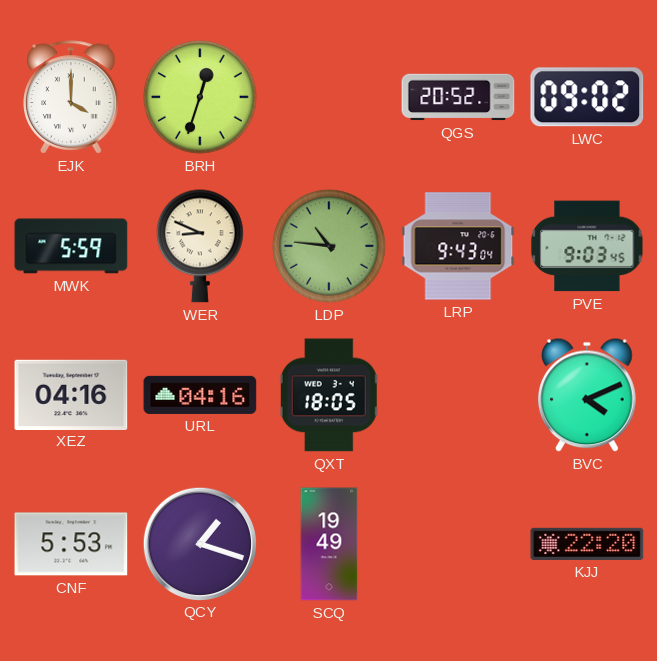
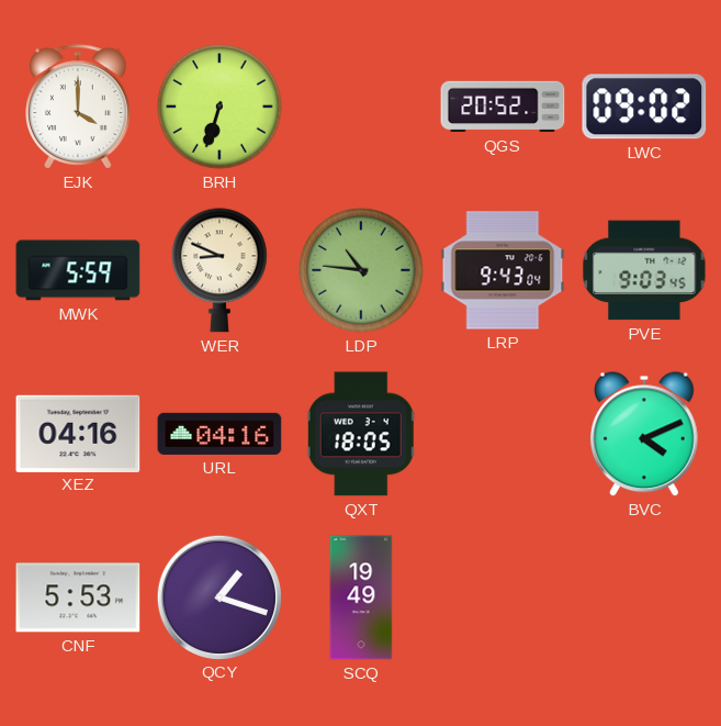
BRH: 12:33 -> 6:33 (219, 107)
KJJ: 22:20 -> none (587, 544)
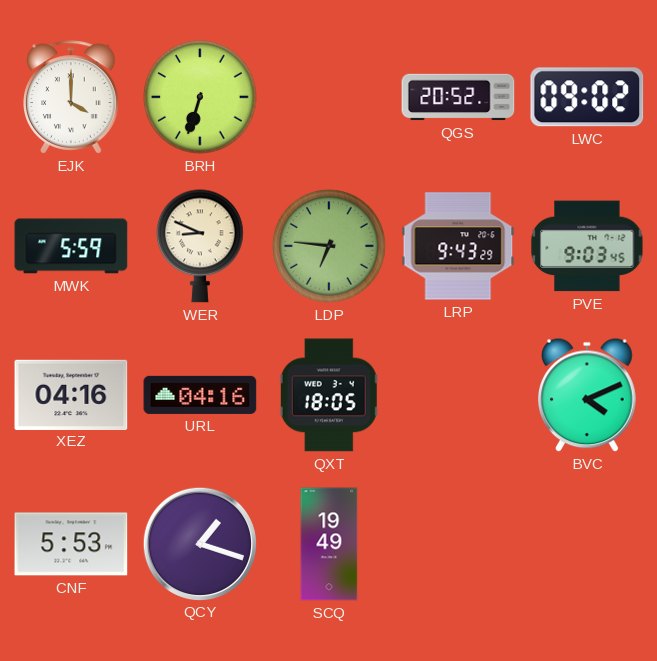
LDP: 10:46 -> 6:46 (329, 246)
LRP: 9:43:04 -> 9:43:29 (458, 246)
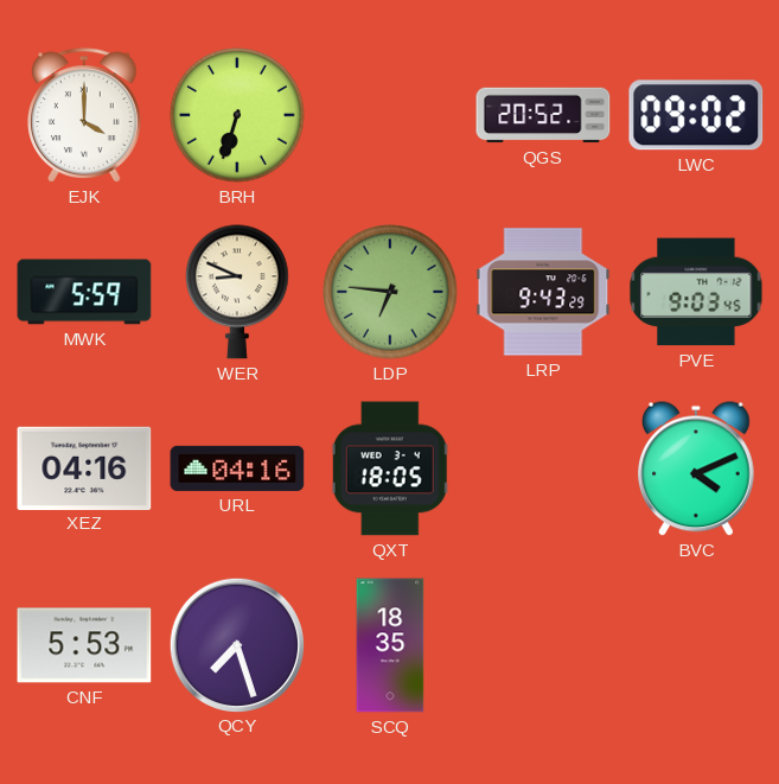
QCY: 1:18 -> 7:27 (236, 644)
SCQ: 19:49 -> 18:35 (390, 645)
